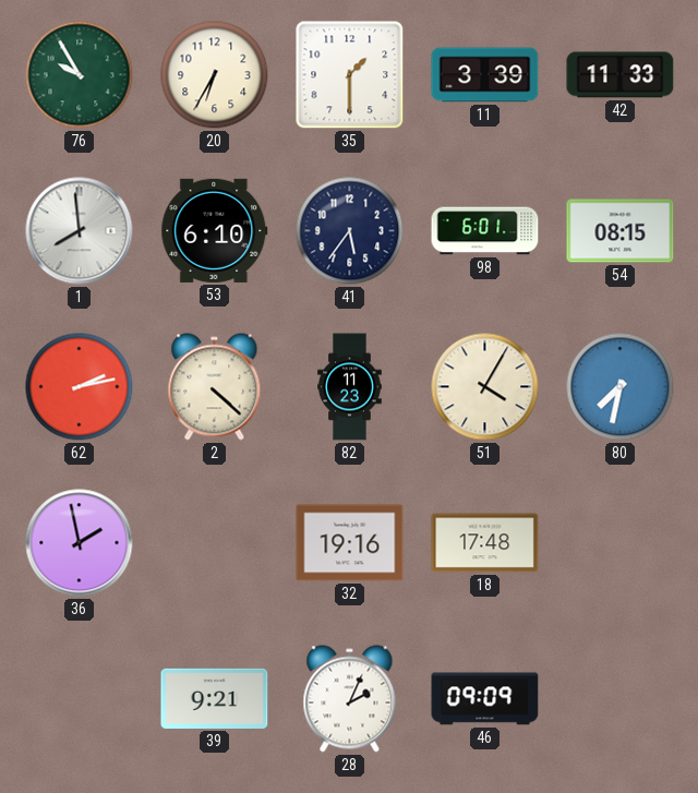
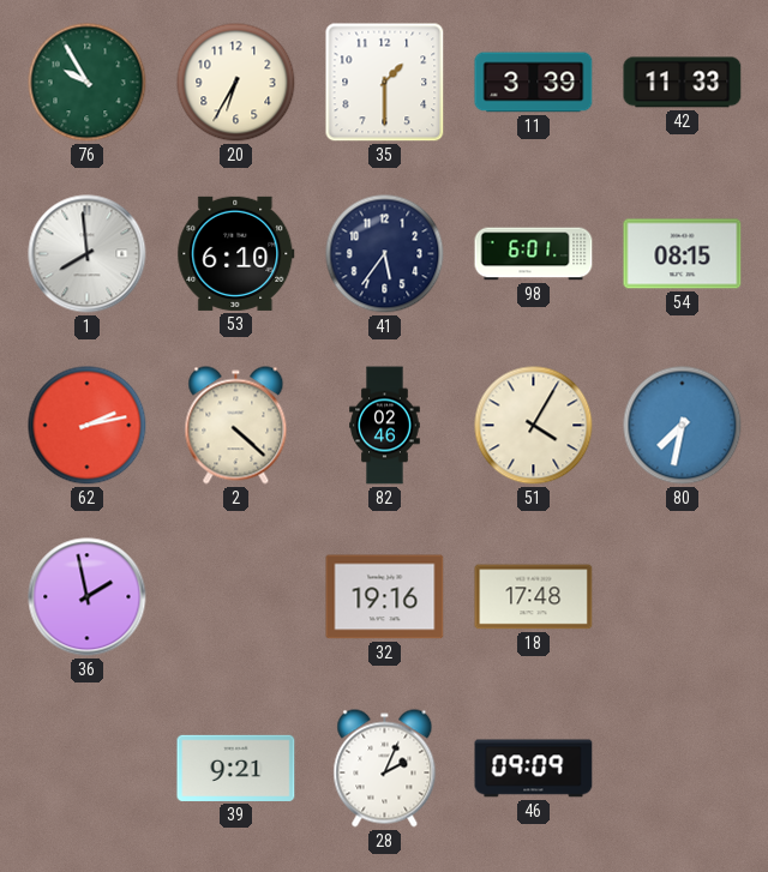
82: 11:23 -> 02:46 (385, 426)
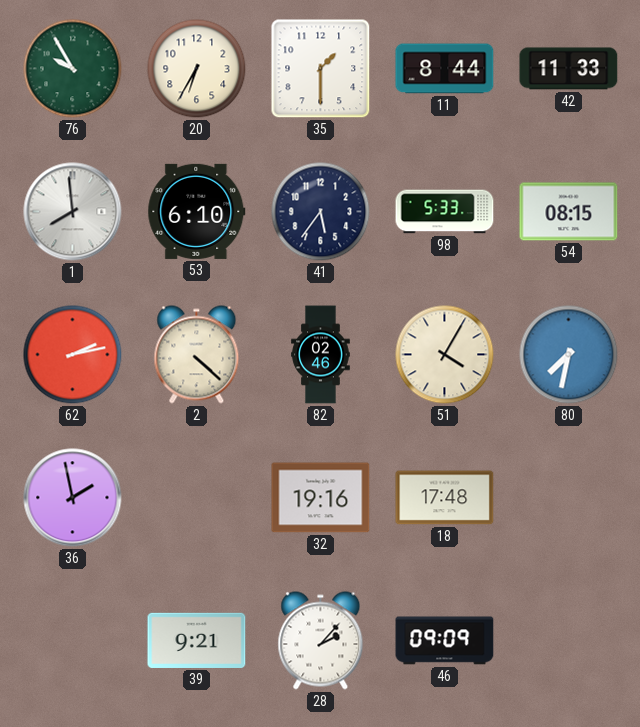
11: 3:39 -> 8:44 (445, 69)
98: 6:01 -> 5:33 (445, 212)
28: 2:04 -> 2:07 (321, 641)
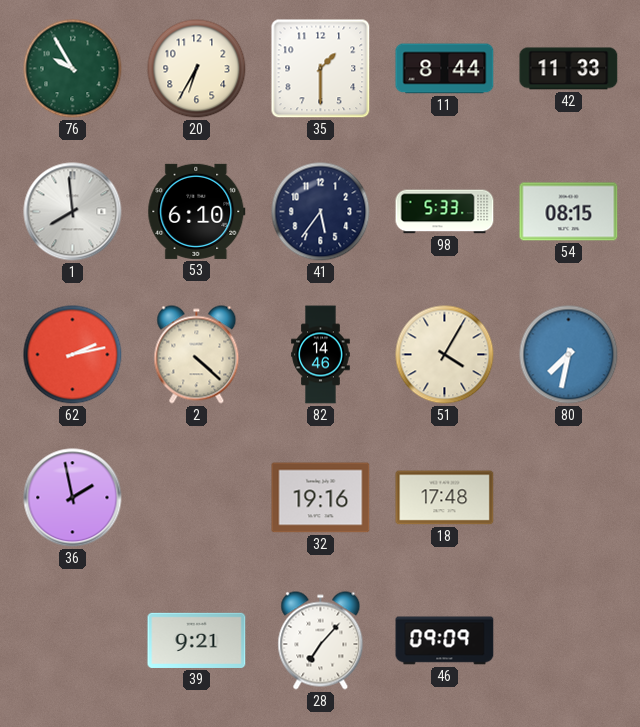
82: 02:46 -> 14:46 (321, 355)
28: 2:07 -> 7:07 (321, 641)
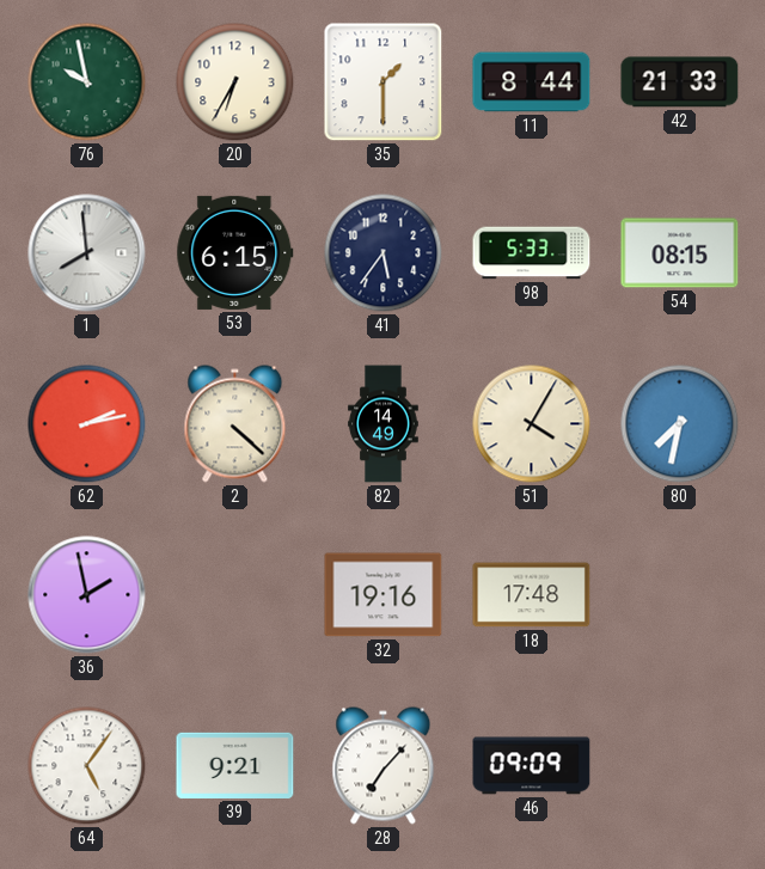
76: 9:55 -> 9:58 (87, 82)
42: 11:33 -> 21:33 (680, 82)
53: 6:10 -> 6:15 (235, 252)
82: 14:46 -> 14:49 (384, 424)
64: none -> 5:06 (87, 766)
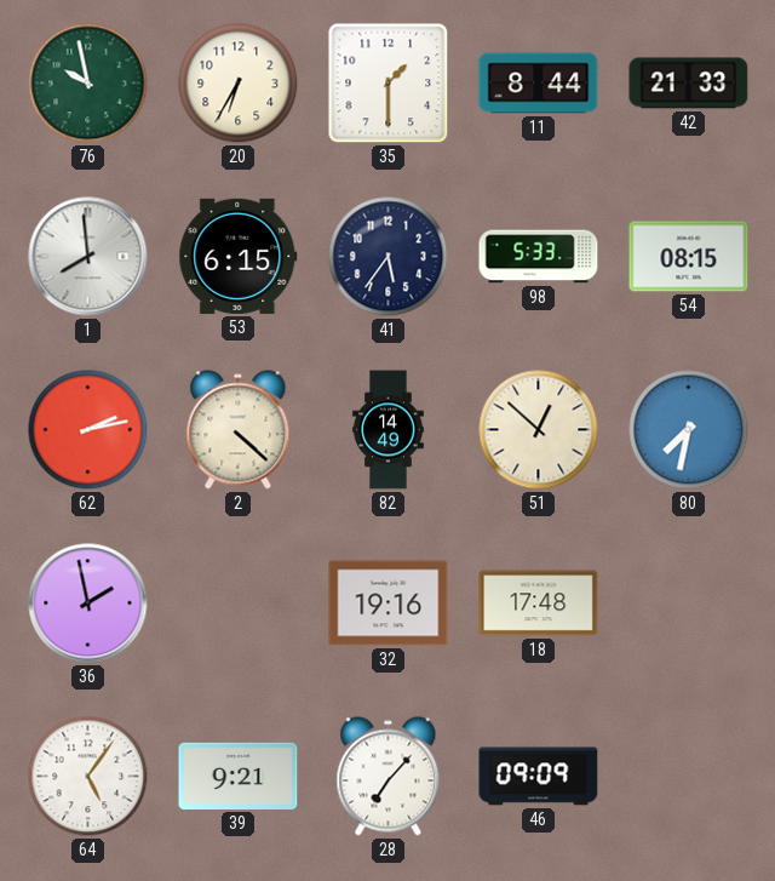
51: 4:05 -> 12:52 (539, 430)
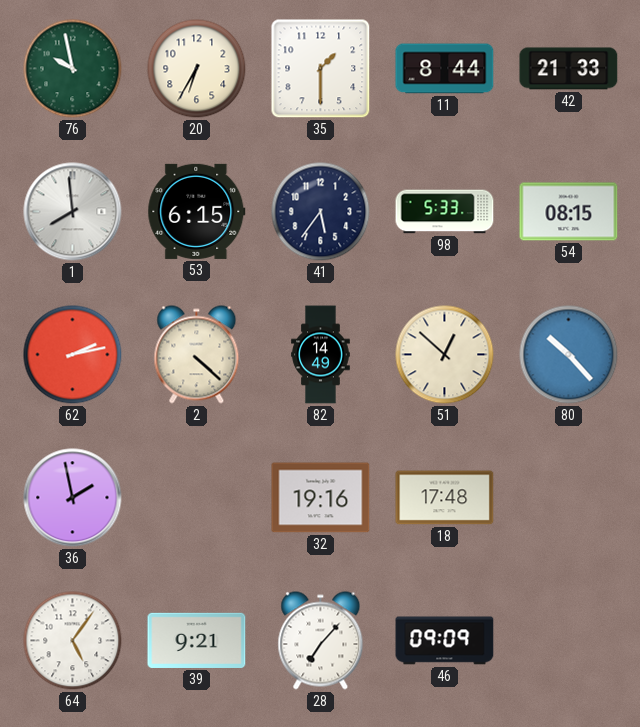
80: 7:32 -> 10:23 (569, 355)
